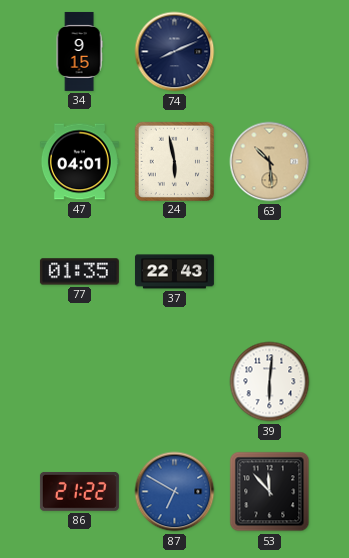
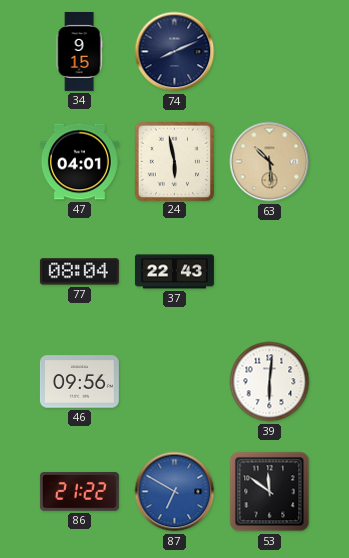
77: 01:35 -> 08:04 (79, 272)
46: none -> 09:56 (79, 382)
53: 11:53 -> 11:51 (270, 492)
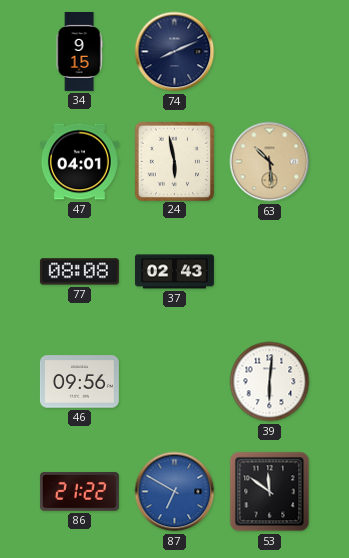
77: 08:04 -> 08:08 (79, 272)
37: 22:43 -> 02:43 (174, 272)
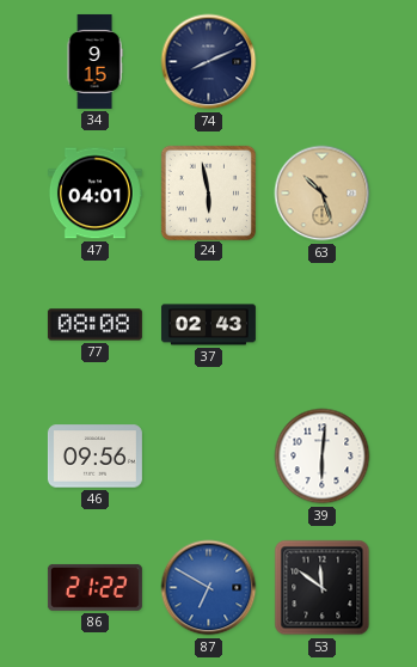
63: 10:29 -> 10:27 (323, 194)
